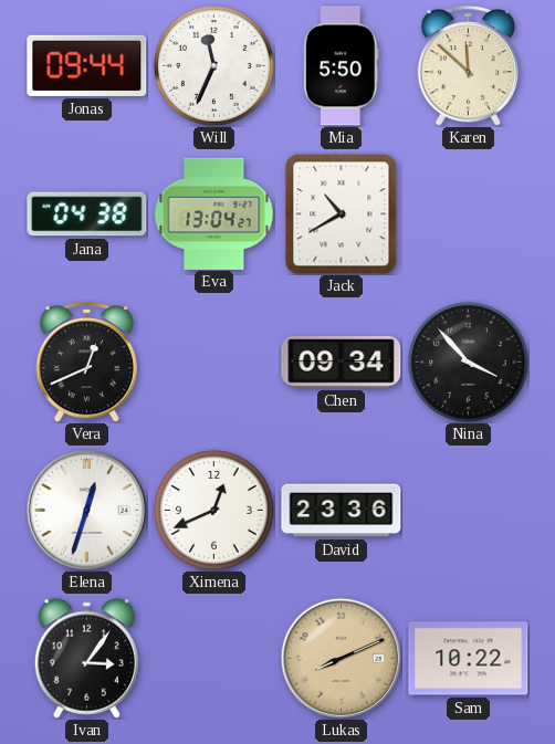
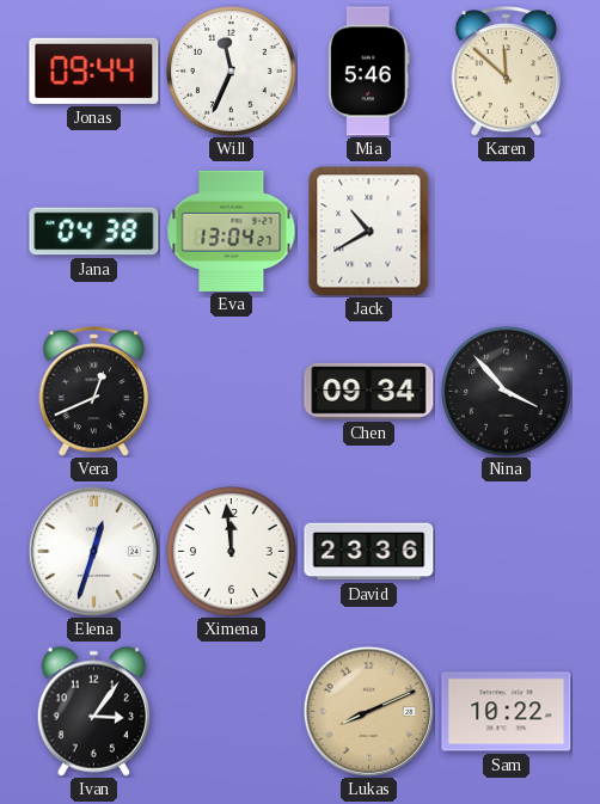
Mia: 5:50 -> 5:46 (369, 72)
Ximena: 12:41 -> 11:59 (232, 552)
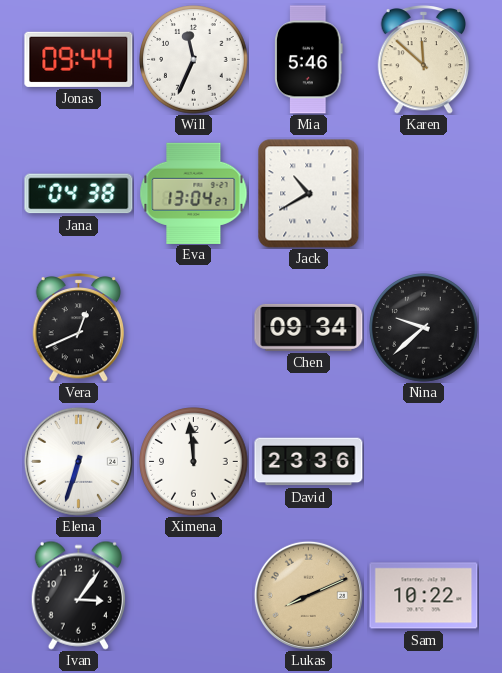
Nina: 3:53 -> 9:38 (424, 328)
Elena: 12:33 -> 6:33 (78, 461)
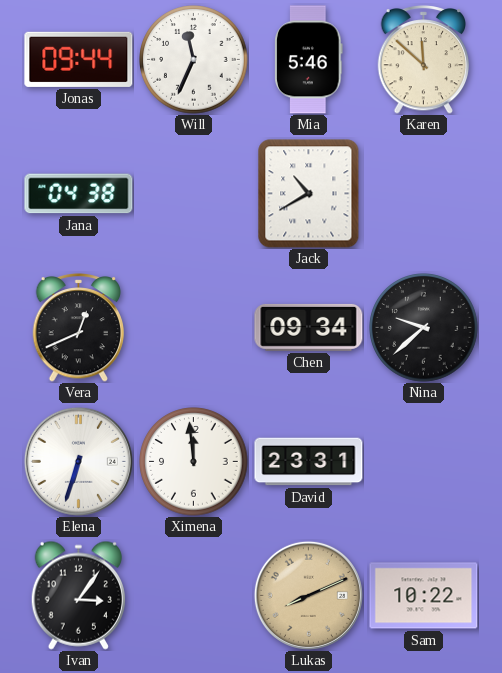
Eva: 13:04 -> none (194, 193)
David: 23:36 -> 23:31 (309, 462)
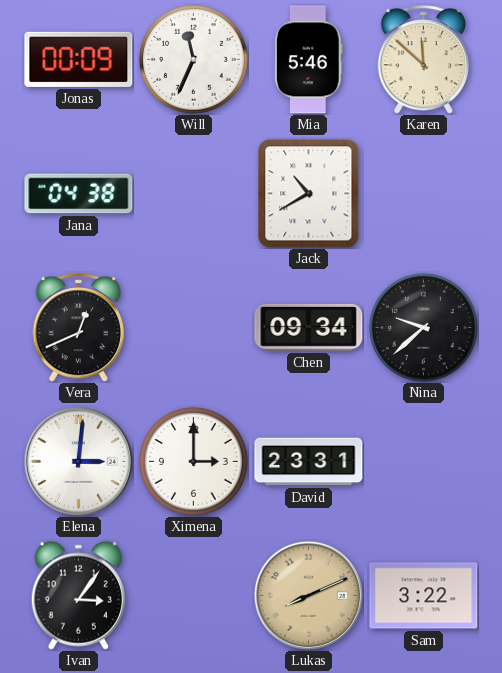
Jonas: 09:44 -> 00:09 (79, 59)
Elena: 6:33 -> 3:01 (78, 461)
Ximena: 11:59 -> 3:00 (194, 462)
Sam: 10:22 -> 3:22 (424, 596)
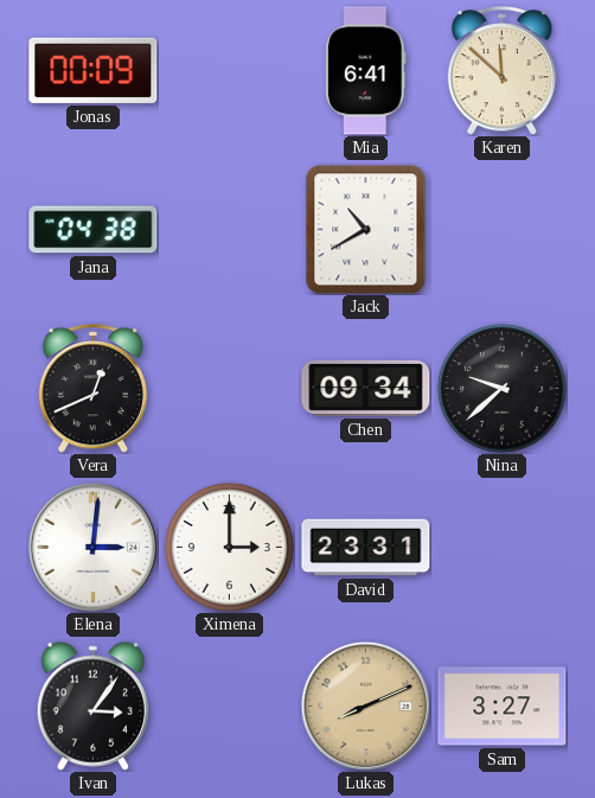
Will: 11:34 -> none (194, 60)
Mia: 5:46 -> 6:41 (366, 71)
Sam: 3:22 -> 3:27 (503, 707)
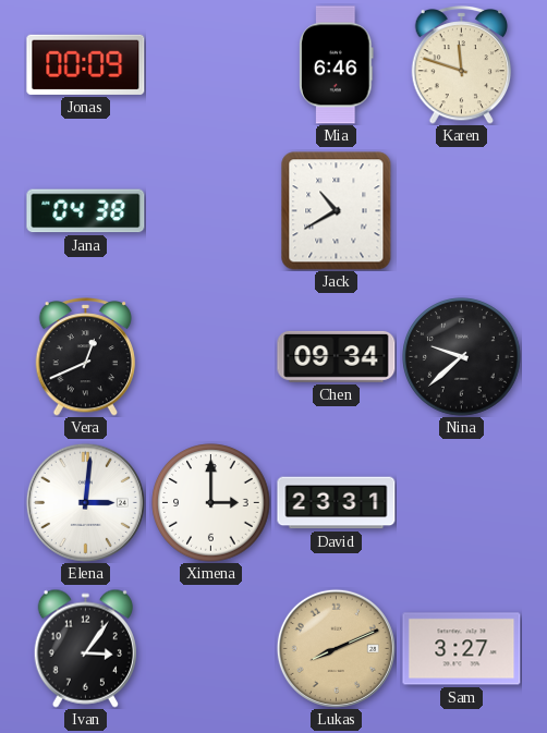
Mia: 6:41 -> 6:46 (337, 65)
Karen: 11:52 -> 11:48 (462, 65)
